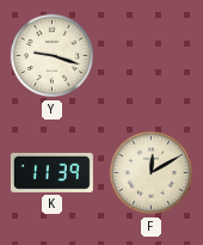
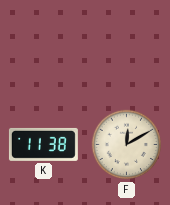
Y: 9:18 -> none (53, 56)
K: 11:39 -> 11:38 (43, 144)
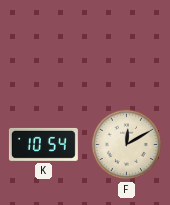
K: 11:38 -> 10:54 (43, 144)
